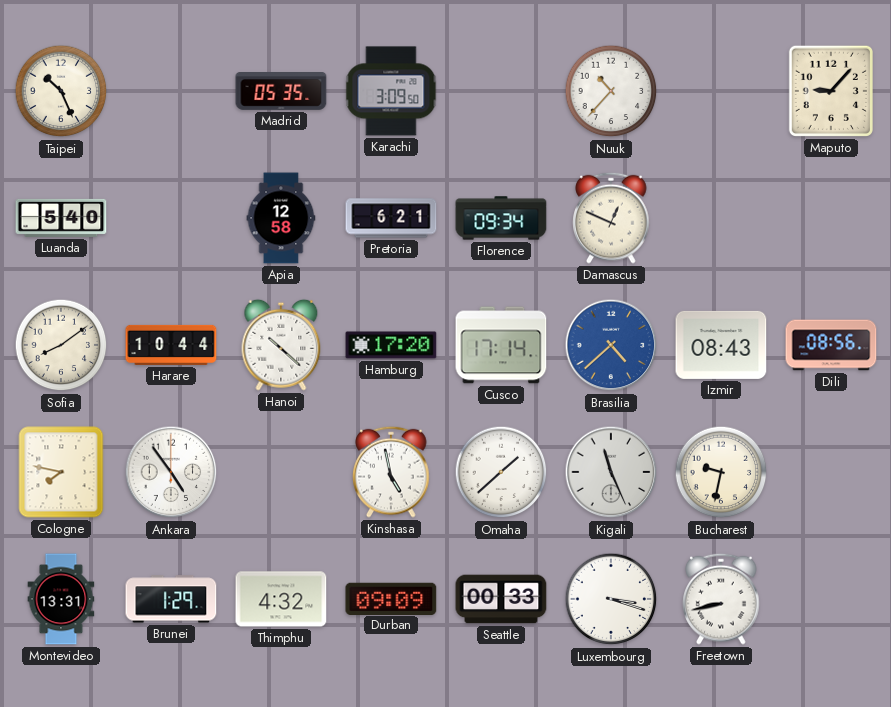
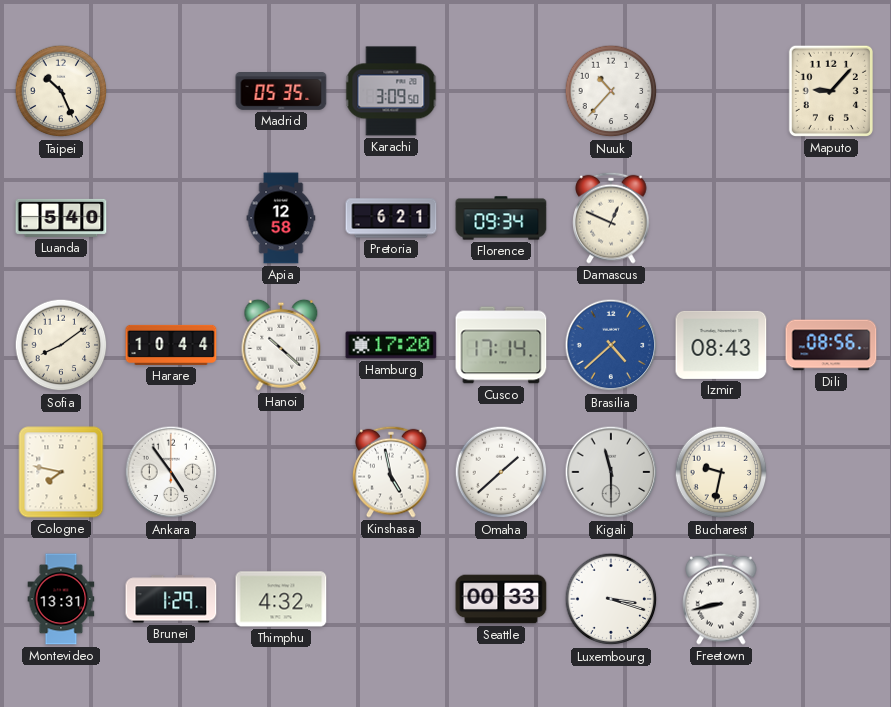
Kigali: 11:26 -> 11:30 (611, 472)
Durban: 09:09 -> none (391, 598)
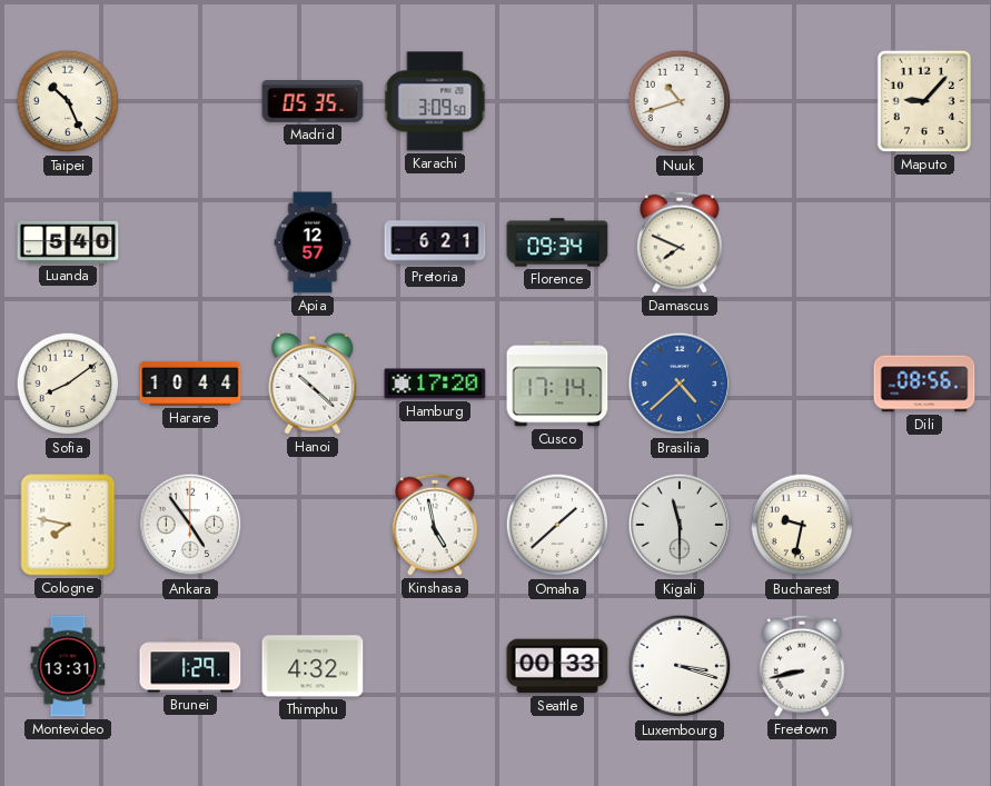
Nuuk: 10:37 -> 10:42 (680, 101)
Apia: 12:58 -> 12:57 (313, 242)
Damascus: 12:49 -> 7:49 (680, 242)
Izmir: 08:43 -> none (721, 345)
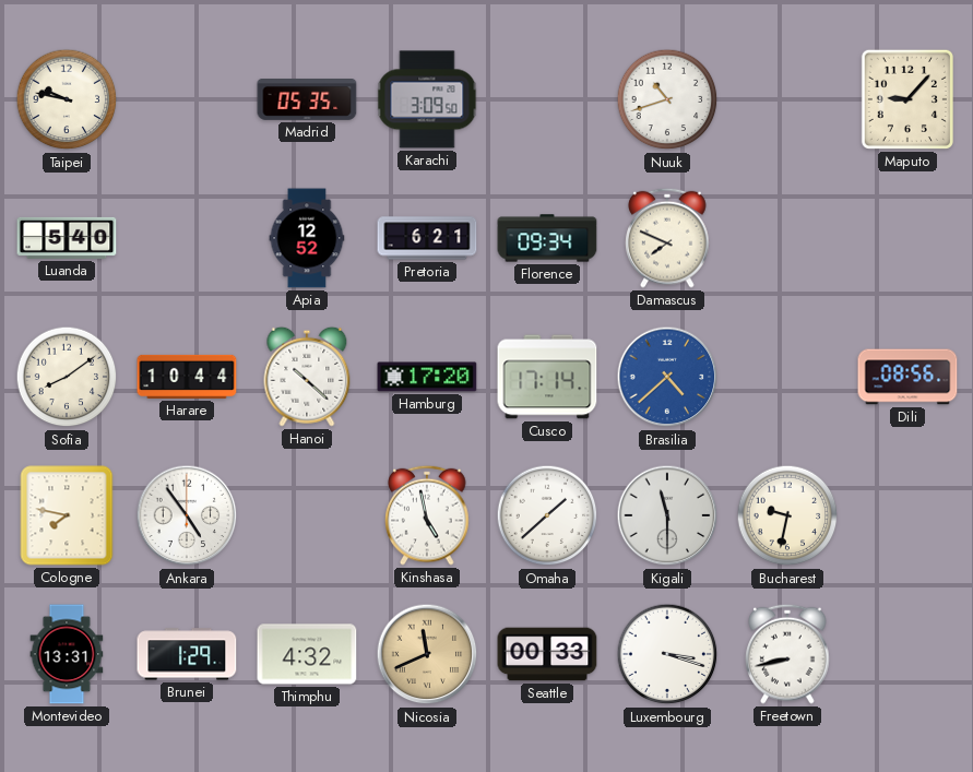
Taipei: 10:26 -> 9:47 (67, 99)
Apia: 12:57 -> 12:52 (307, 238)
Nicosia: none -> 11:41 (427, 654)
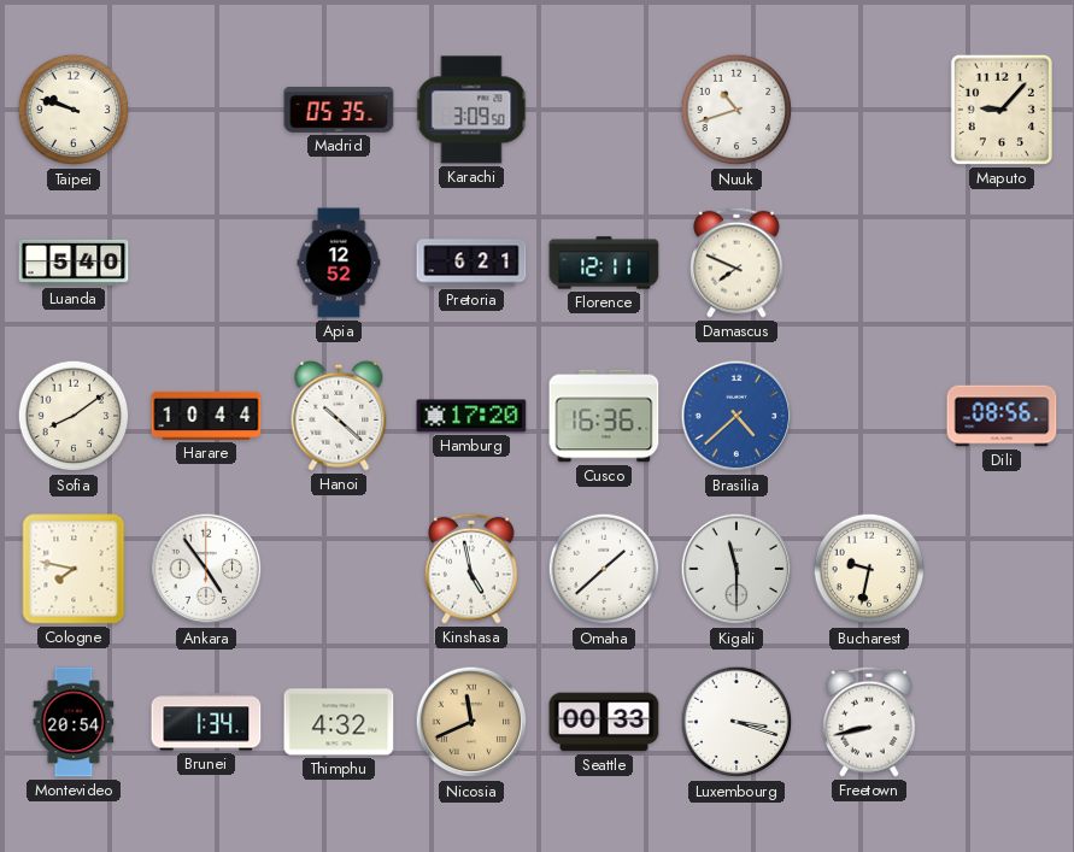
Taipei: 9:47 -> 9:48 (74, 110)
Florence: 09:34 -> 12:11 (604, 263)
Cusco: 17:14 -> 16:36 (604, 416)
Montevideo: 13:31 -> 20:54 (74, 722)
Brunei: 1:29 -> 1:34 (206, 722)
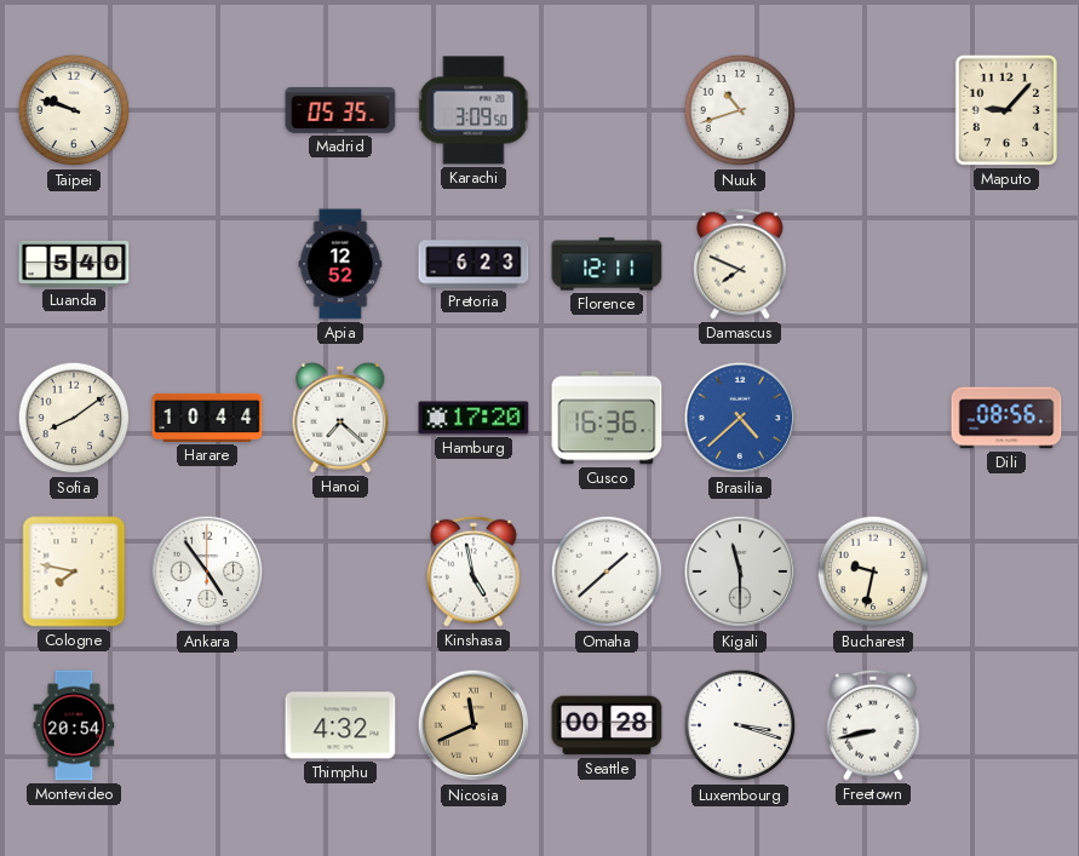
Pretoria: 6:21 -> 6:23 (474, 264)
Hanoi: 10:22 -> 7:22 (340, 418)
Brunei: 1:34 -> none (206, 722)
Seattle: 00:33 -> 00:28 (607, 725)
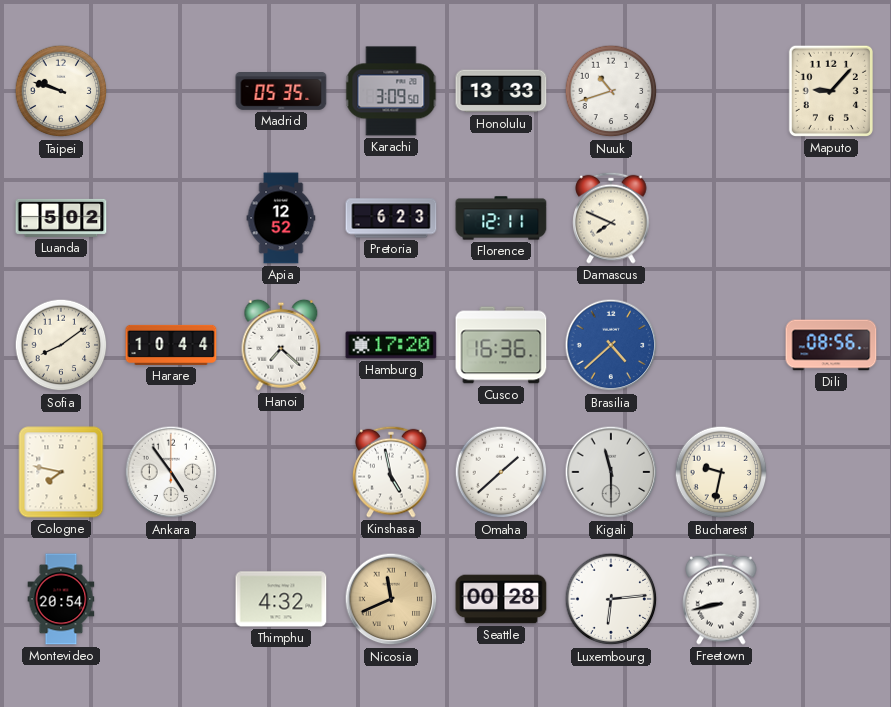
Honolulu: none -> 13:33 (501, 91)
Luanda: 5:40 -> 5:02 (61, 218)
Luxembourg: 3:18 -> 6:14 (611, 599)
